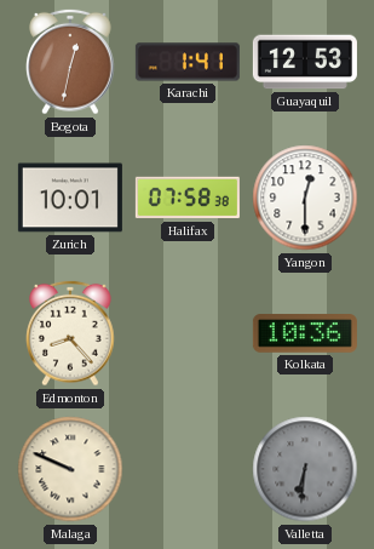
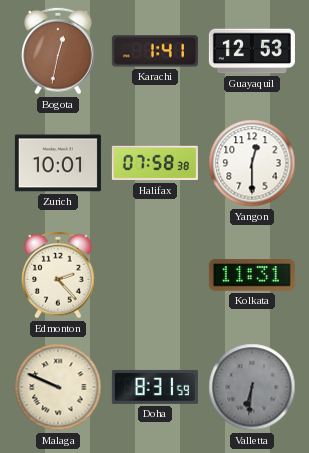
Edmonton: 8:23 -> 2:23 (58, 275)
Kolkata: 10:36 -> 11:31 (252, 275)
Doha: none -> 8:31 (155, 387)
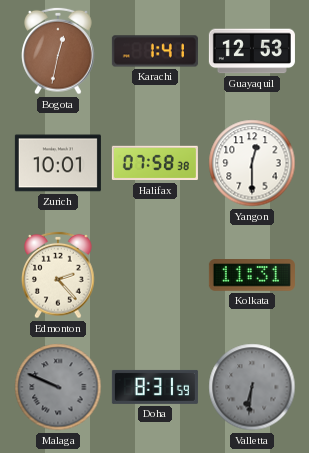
Malaga dial: cream -> grey (58, 387)
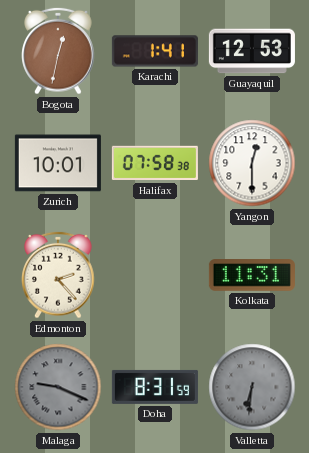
Malaga: 9:49 -> 9:19 (58, 387)
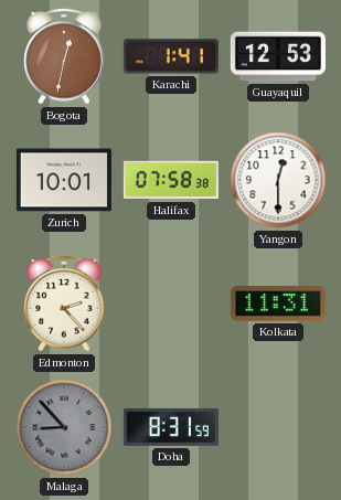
Malaga: 9:19 -> 8:53 (64, 427)
Valletta: 6:31 -> none (252, 387)
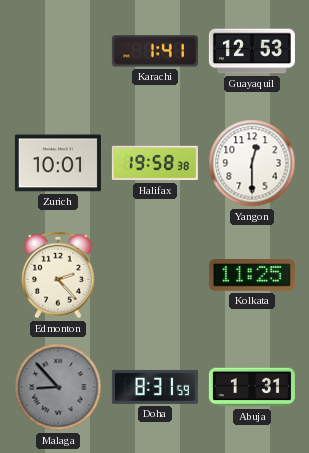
Bogota: 12:32 -> none (64, 56)
Halifax: 07:58 -> 19:58 (155, 163)
Kolkata: 11:31 -> 11:25 (252, 275)
Abuja: none -> 1:31 (252, 387)
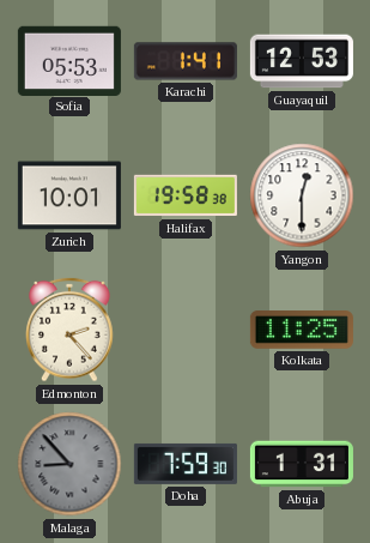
Sofia: none -> 05:53 (69, 60)
Doha: 8:31 -> 7:59 (186, 464)
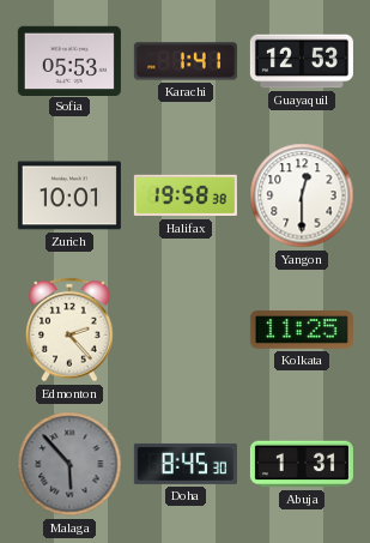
Malaga: 8:53 -> 5:53 (69, 464)
Doha: 7:59 -> 8:45 (186, 464)
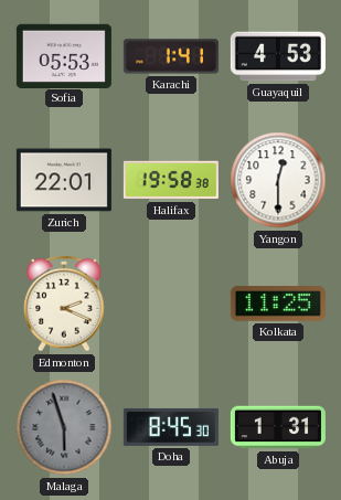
Guayaquil: 12:53 -> 4:53 (278, 56)
Zurich: 10:01 -> 22:01 (64, 180)
Edmonton: 2:23 -> 2:19 (64, 304)
Malaga: 5:53 -> 5:57 (64, 427)
